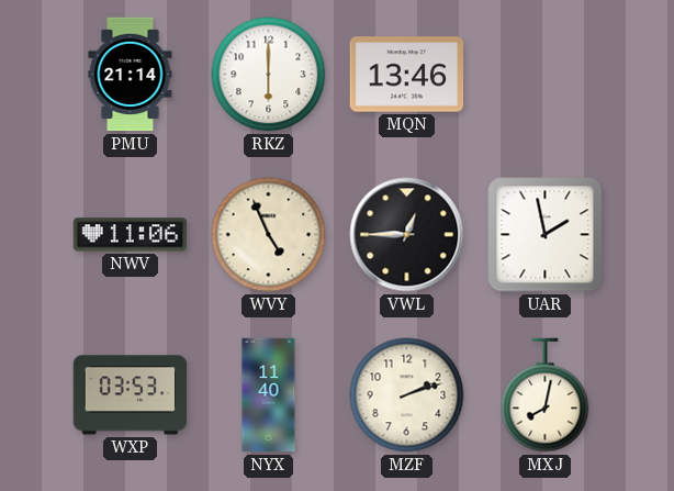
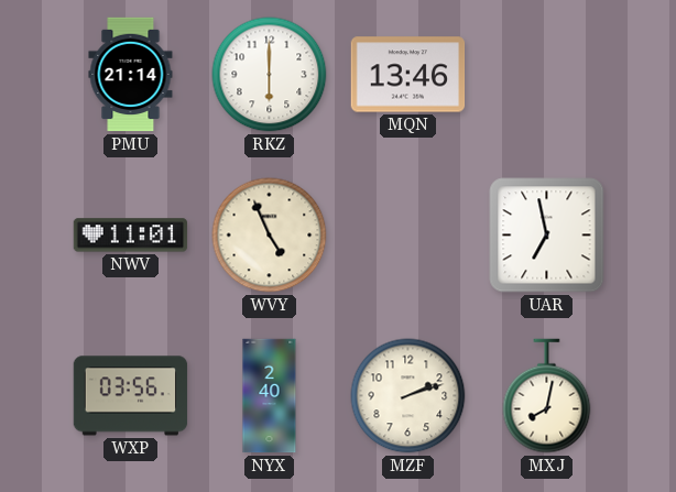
NWV: 11:06 -> 11:01 (131, 236)
VWL: 12:45 -> none (407, 235)
UAR: 1:58 -> 6:58 (547, 236)
WXP: 03:53 -> 03:56 (131, 396)
NYX: 11:40 -> 2:40 (270, 396)
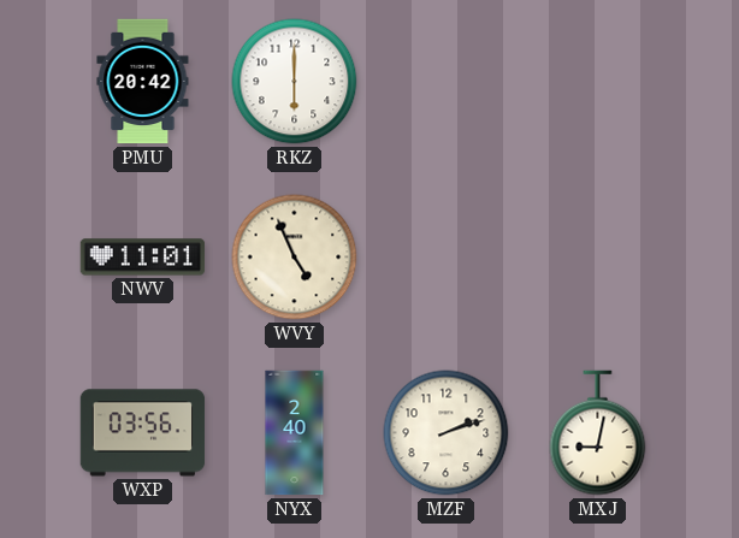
PMU: 21:14 -> 20:42 (143, 82)
MQN: 13:46 -> none (408, 75)
UAR: 6:58 -> none (547, 236)
MXJ: 8:02 -> 9:02 (598, 433)
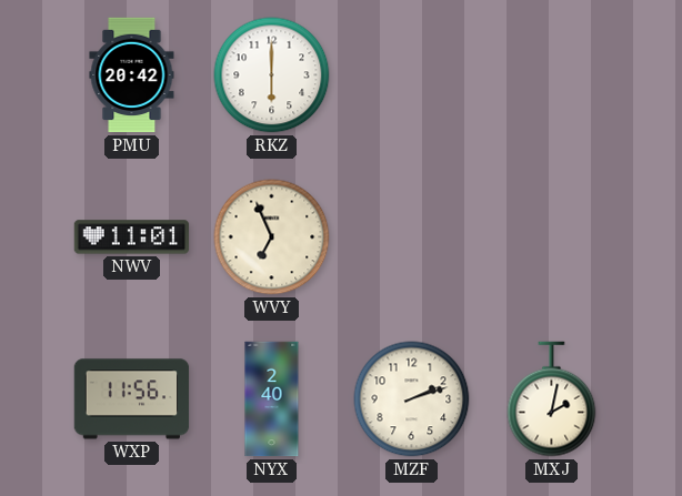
WVY: 4:56 -> 6:56 (272, 237)
WXP: 03:56 -> 11:56 (132, 399)
MXJ: 9:02 -> 2:02 (552, 399)
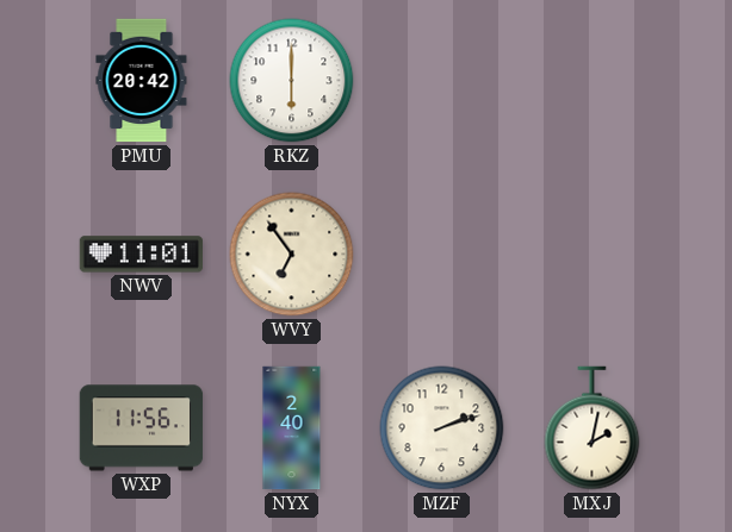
WVY: 6:56 -> 6:54 (292, 255)
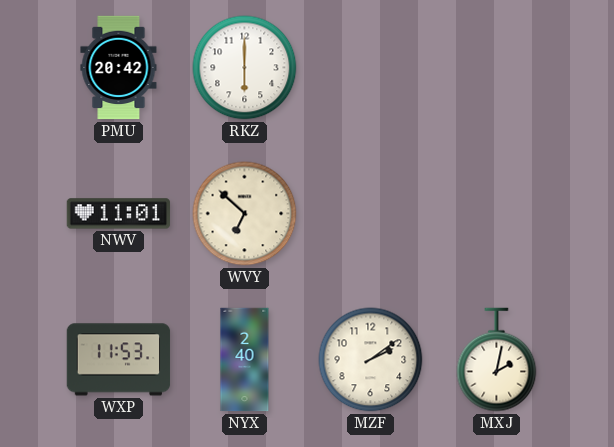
WVY: 6:54 -> 6:52 (245, 214)
WXP: 11:56 -> 11:53 (119, 360)
MZF: 2:12 -> 2:09 (371, 360)
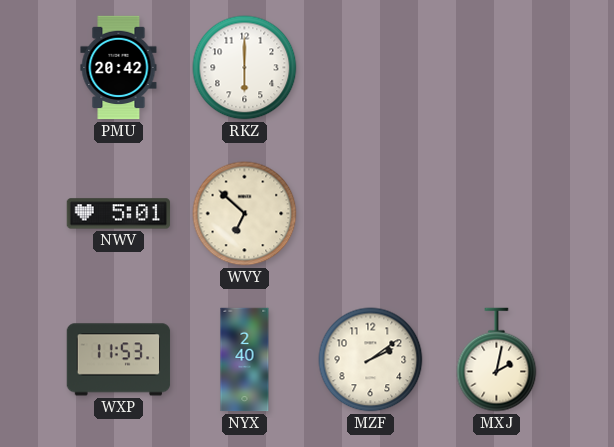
NWV: 11:01 -> 5:01 (119, 214)
